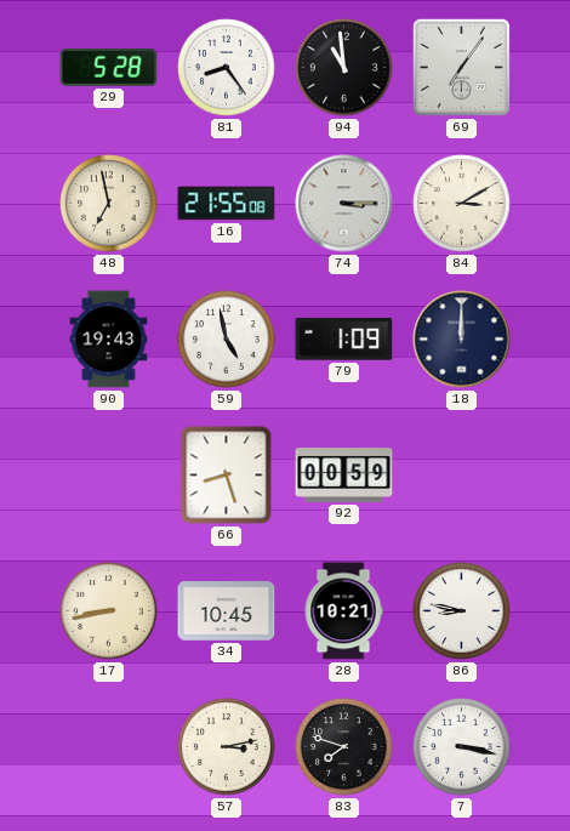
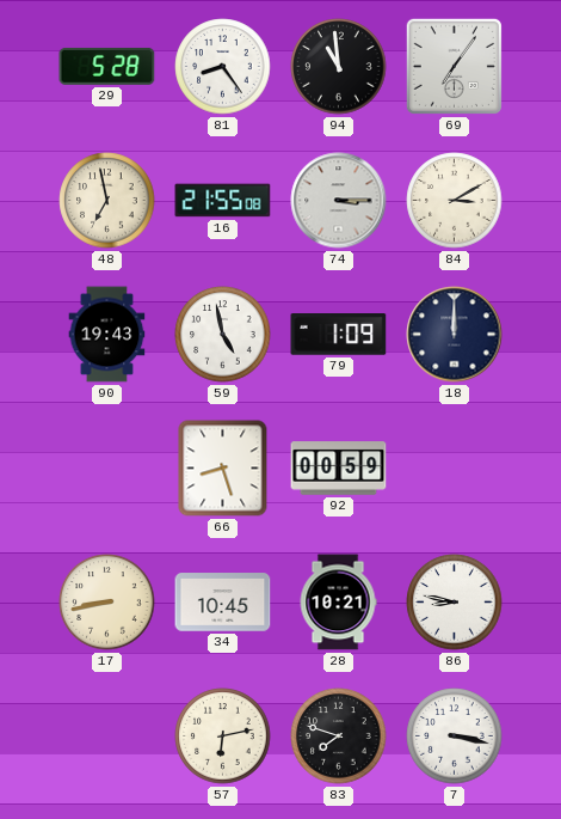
57: 3:13 -> 6:13 (223, 737)
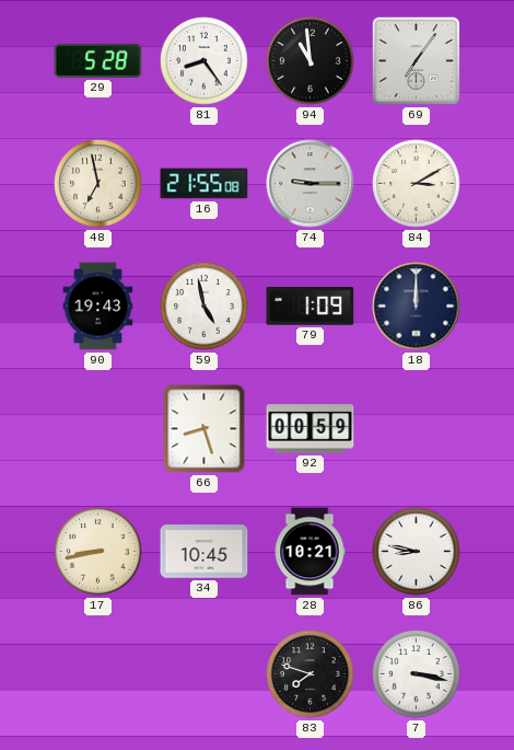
74: 3:15 -> 9:15 (311, 184)
57: 6:13 -> none (223, 737)
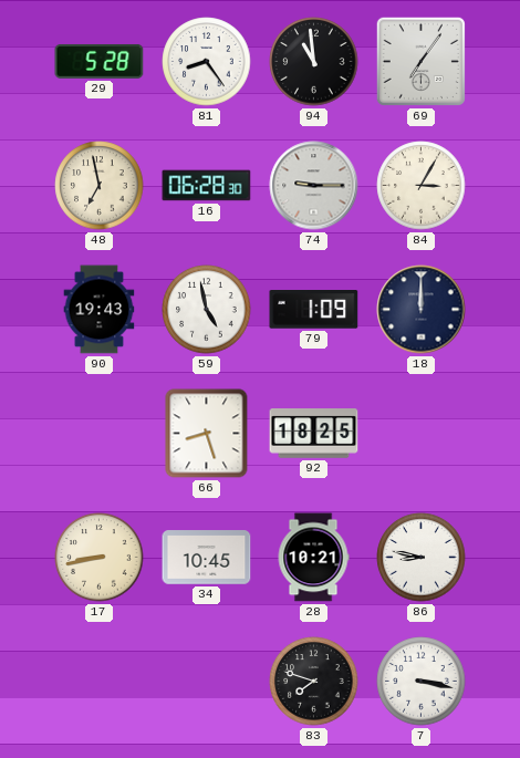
16: 21:55 -> 06:28 (207, 186)
84: 3:10 -> 3:05 (422, 186)
92: 00:59 -> 18:25 (314, 434)
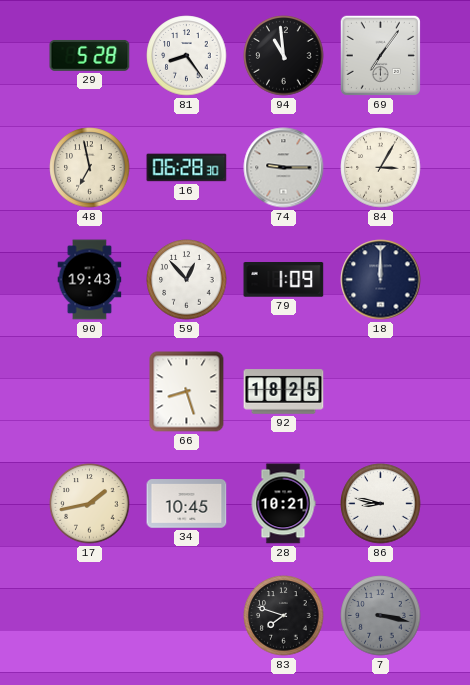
59: 4:58 -> 12:53 (187, 280)
17: 8:43 -> 1:43 (90, 504)
7 dial: white -> grey (381, 616)
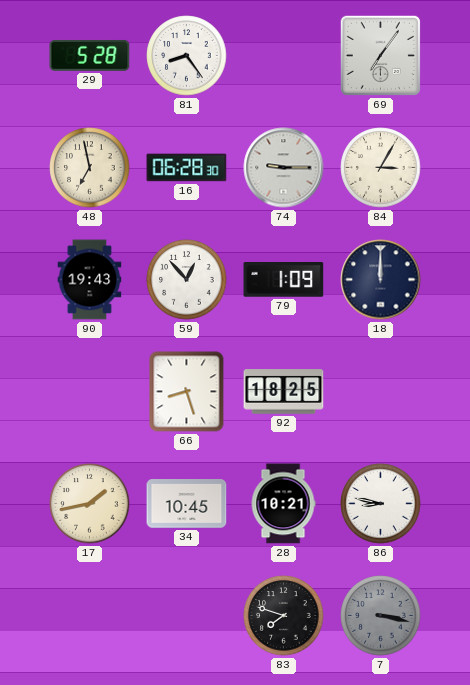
94: 10:59 -> none (284, 56)
